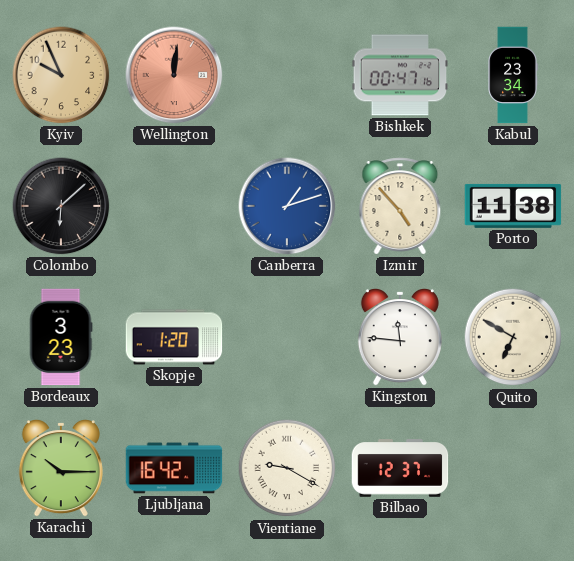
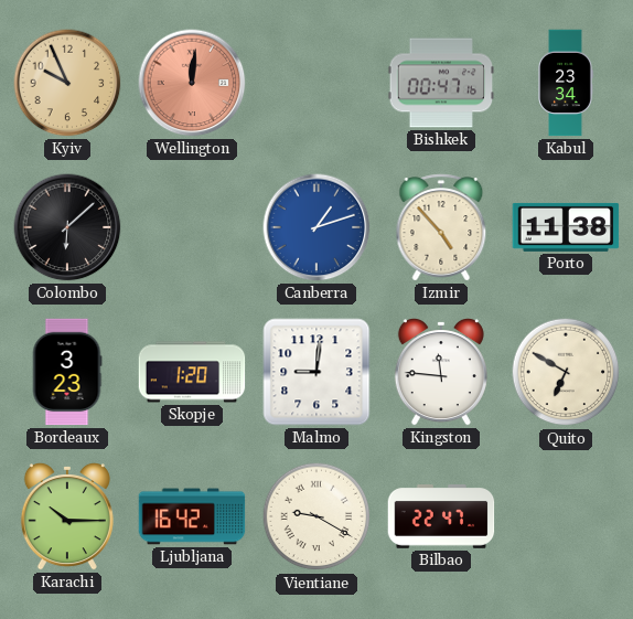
Malmo: none -> 9:01 (316, 372)
Bilbao: 12:37 -> 22:47 (441, 516)
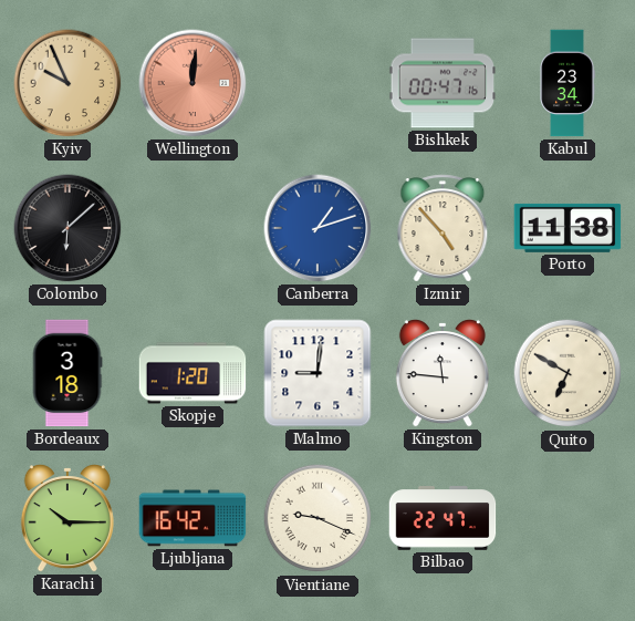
Bordeaux: 3:23 -> 3:18 (67, 373)
Vientiane: 9:20 -> 9:19 (317, 518)
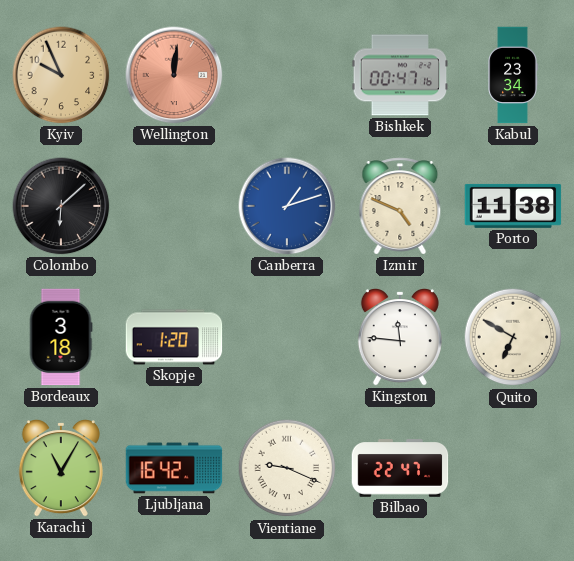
Izmir: 4:53 -> 4:49 (400, 206)
Malmo: 9:01 -> none (317, 373)
Karachi: 10:15 -> 11:05 (61, 469)
